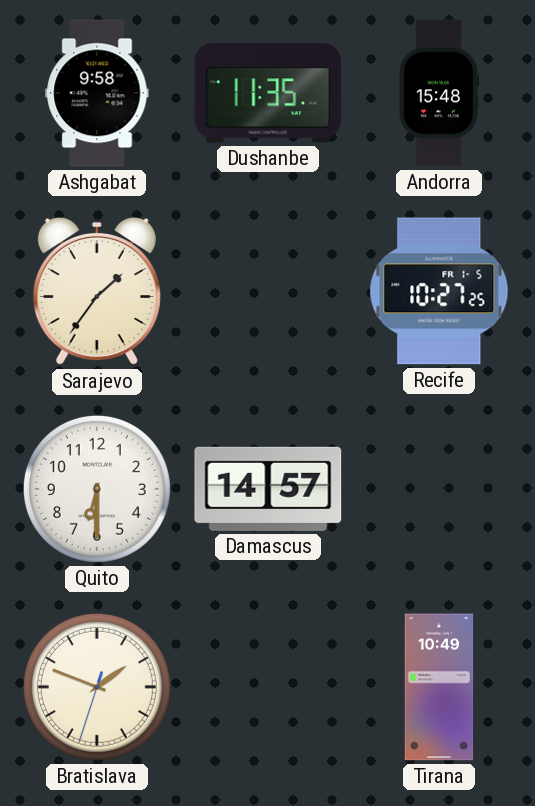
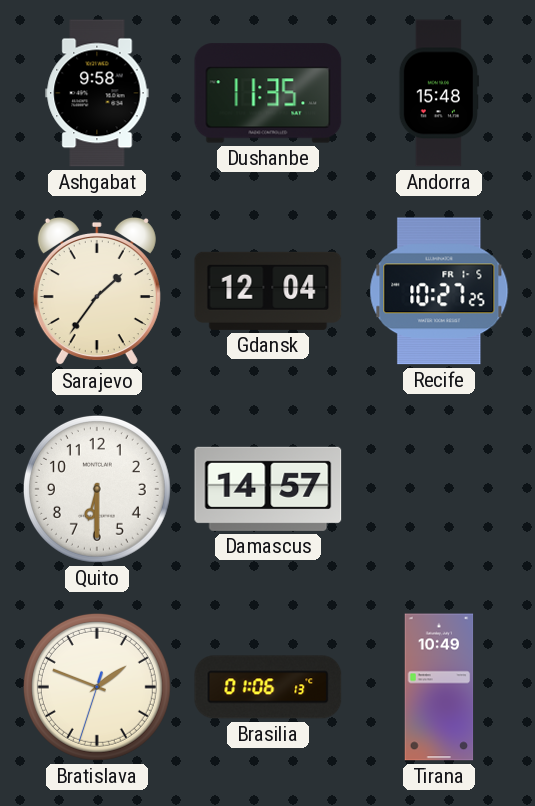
Gdansk: none -> 12:04 (268, 291)
Brasilia: none -> 01:06 (268, 687)
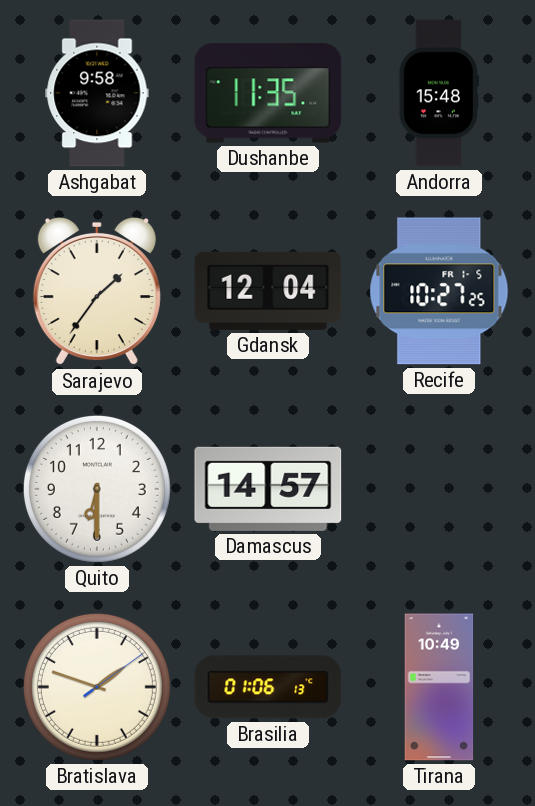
Bratislava: 1:48:33 -> 1:48:09 (97, 687)
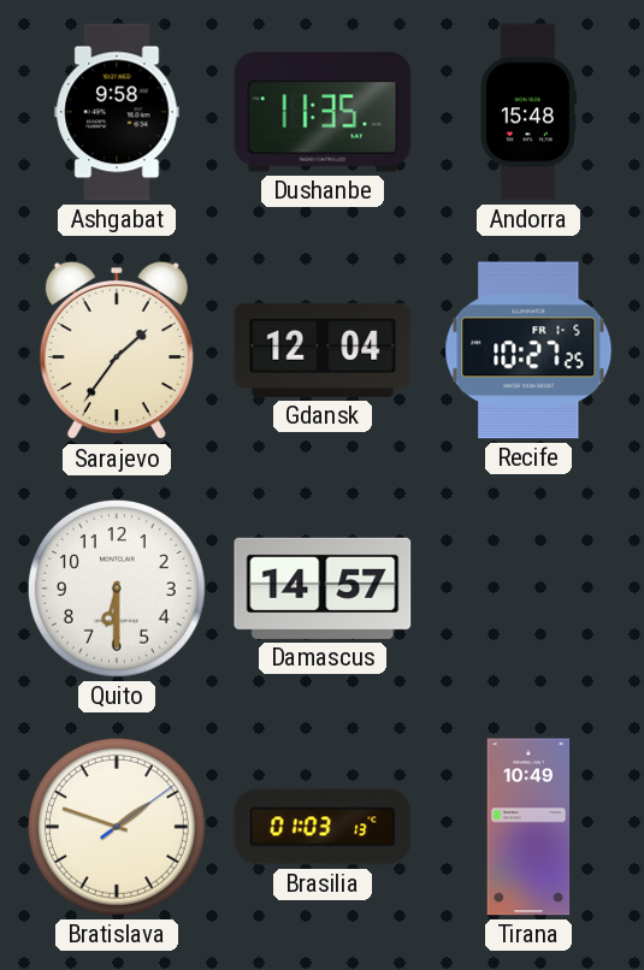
Brasilia: 01:06 -> 01:03 (323, 827)
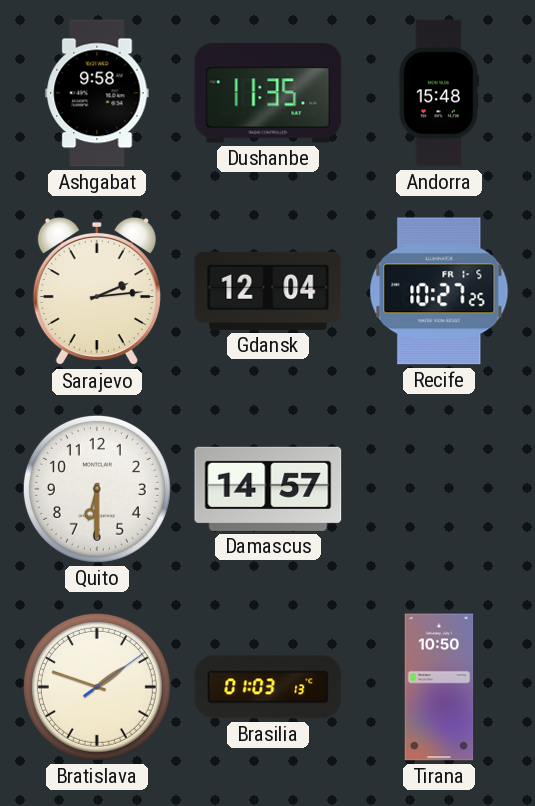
Sarajevo: 1:36 -> 2:14 (97, 291)
Tirana: 10:49 -> 10:50 (439, 687)
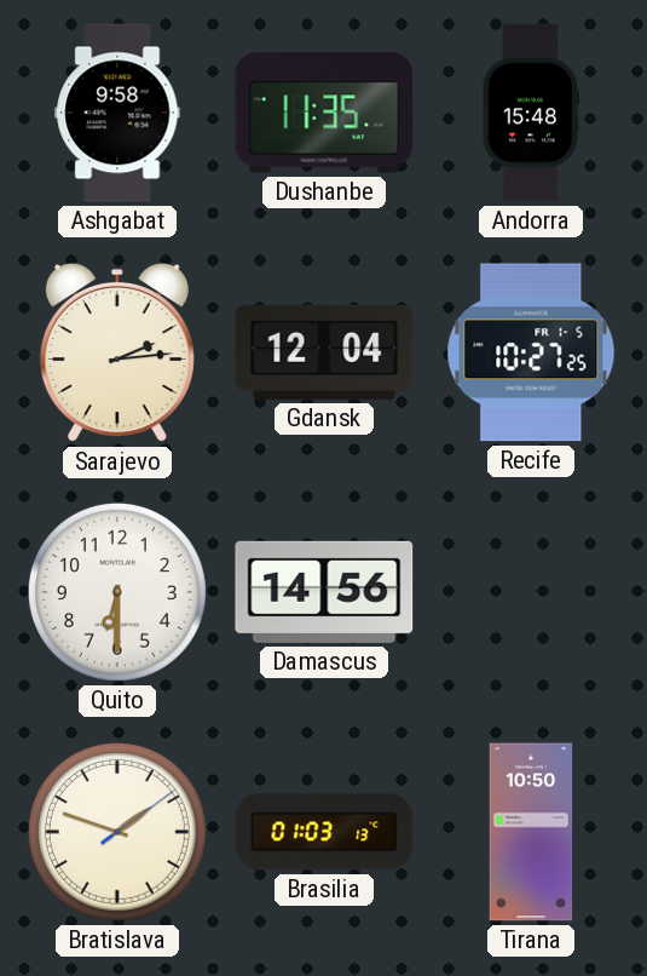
Damascus: 14:57 -> 14:56 (324, 592)
